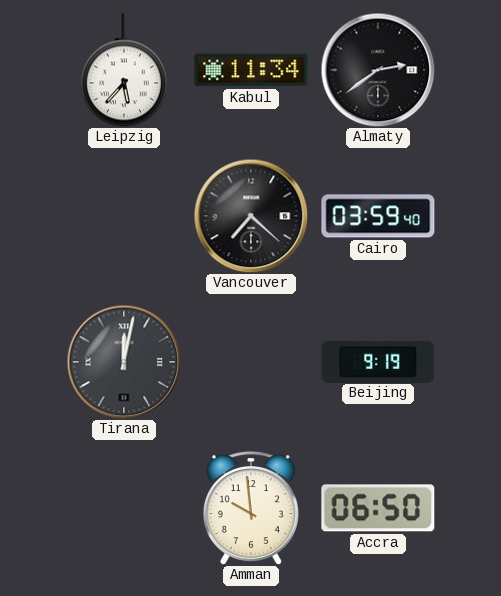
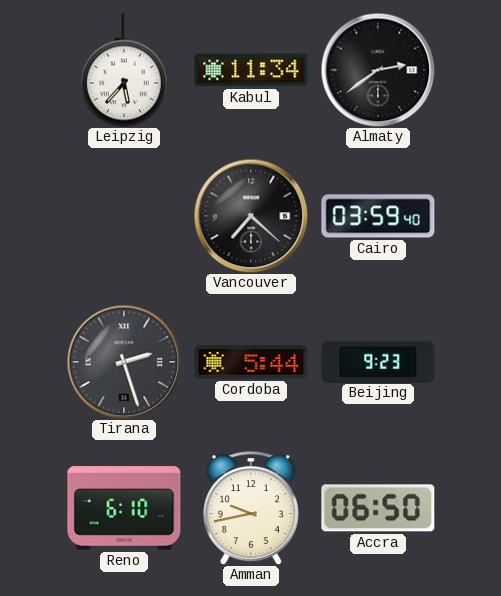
Tirana: 12:02 -> 2:27 (124, 362)
Cordoba: none -> 5:44 (251, 362)
Beijing: 9:19 -> 9:23 (378, 361)
Reno: none -> 6:10 (124, 508)
Amman: 9:59 -> 9:43 (251, 508)
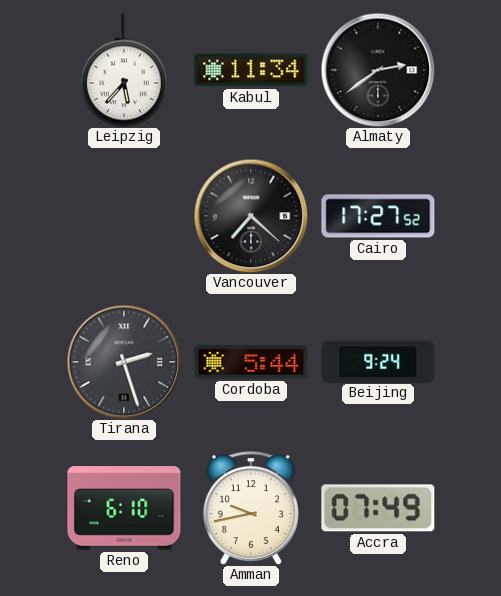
Cairo: 03:59 -> 17:27 (378, 216)
Beijing: 9:23 -> 9:24 (378, 361)
Accra: 06:50 -> 07:49 (378, 508)
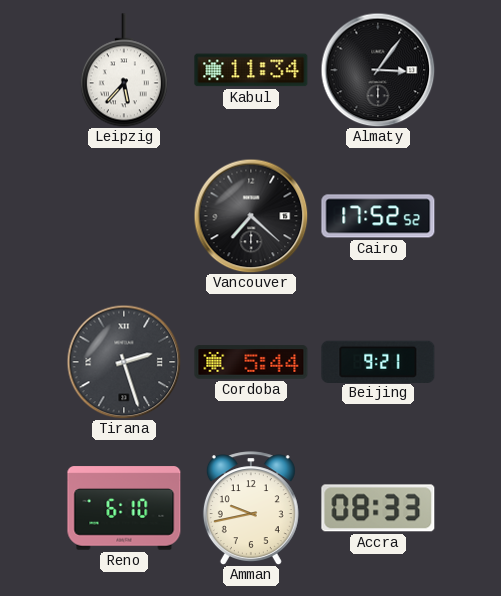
Almaty: 2:39 -> 3:06 (378, 70)
Cairo: 17:27 -> 17:52 (378, 216)
Beijing: 9:24 -> 9:21 (378, 361)
Accra: 07:49 -> 08:33 (378, 508)
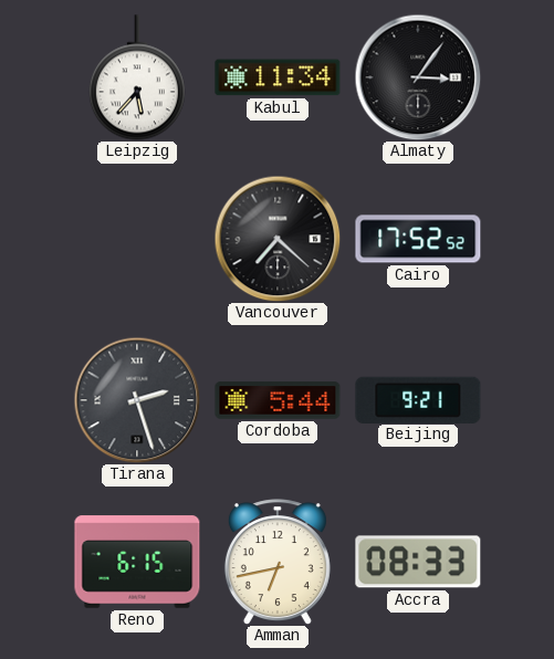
Reno: 6:10 -> 6:15 (137, 562)
Amman: 9:43 -> 6:43 (278, 562)
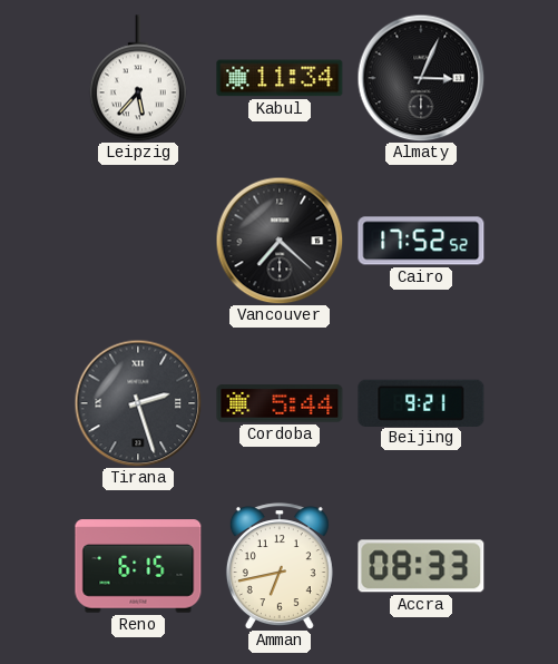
Almaty: 3:06 -> 3:04 (421, 78)
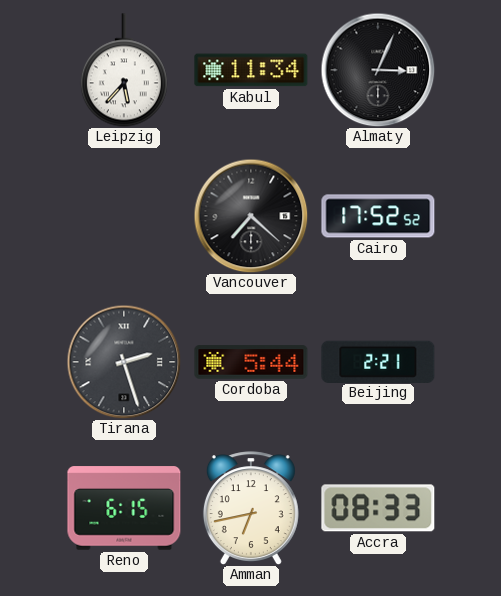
Beijing: 9:21 -> 2:21 (378, 361)
